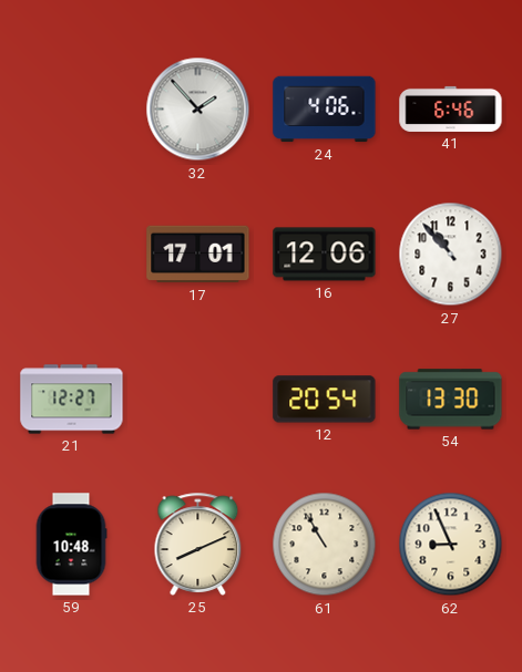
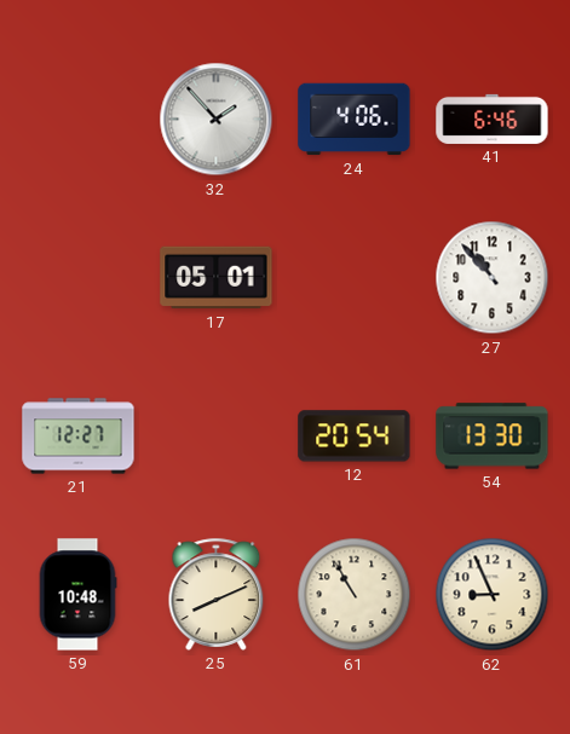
17: 17:01 -> 05:01 (217, 278)
16: 12:06 -> none (325, 255)
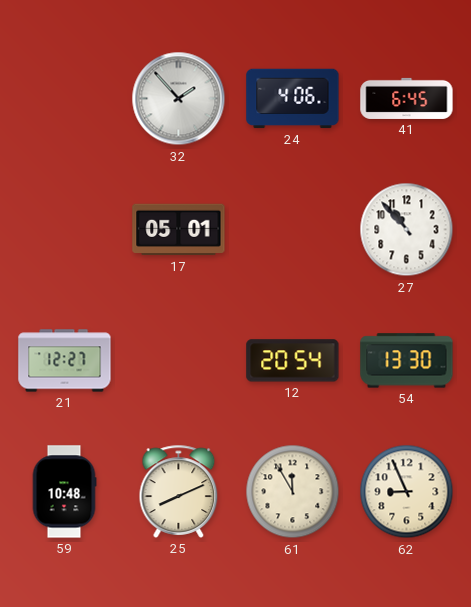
41: 6:46 -> 6:45 (407, 98)
61: 10:55 -> 11:55 (293, 492)
